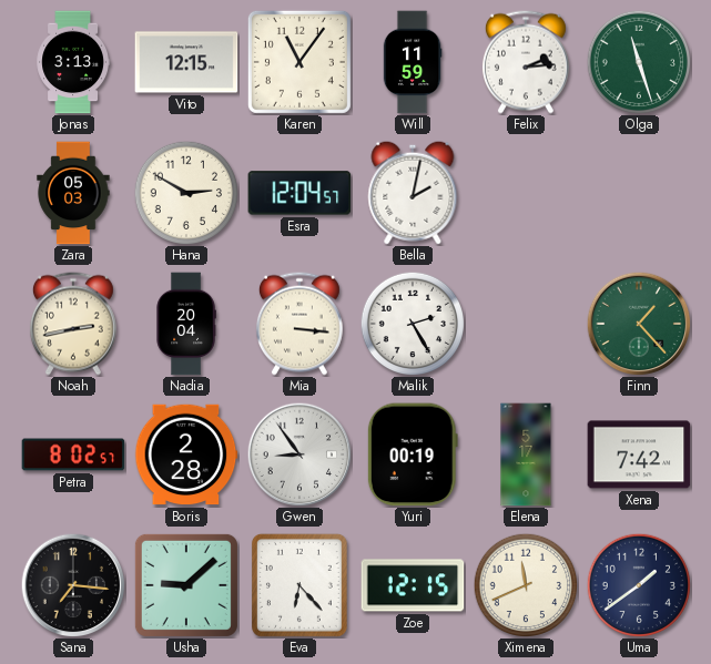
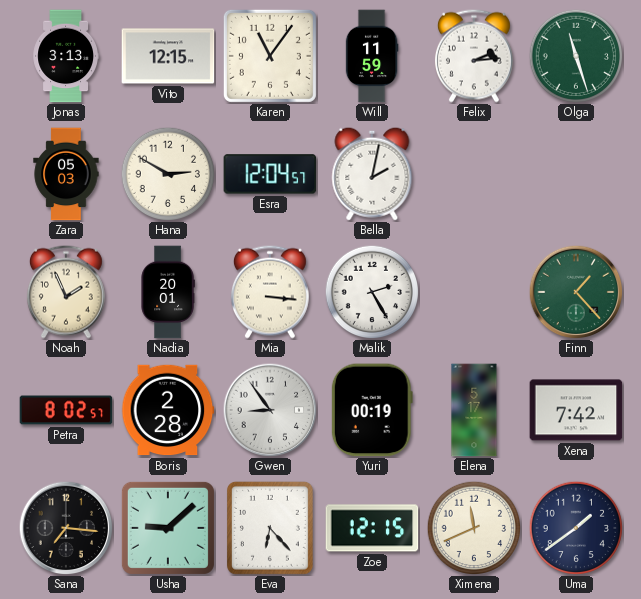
Noah: 2:43 -> 1:56 (66, 292)
Nadia: 20:04 -> 20:01 (168, 292)
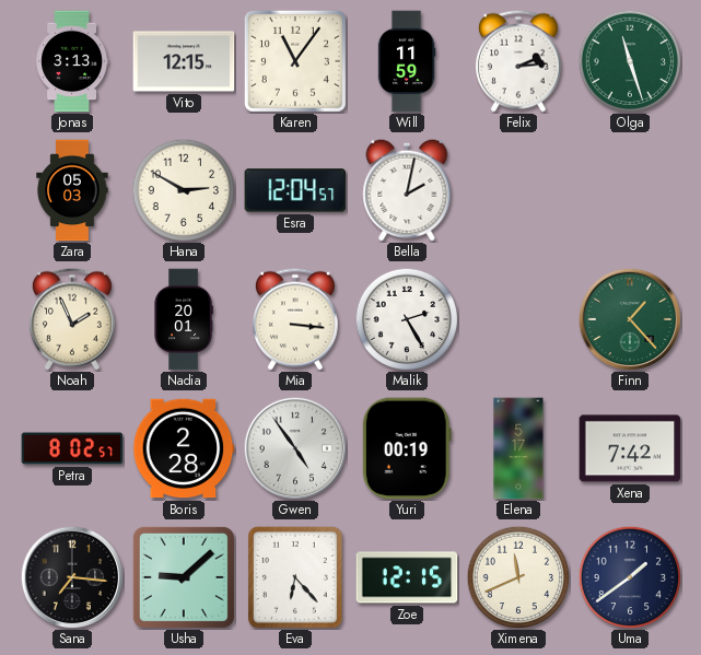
Gwen: 8:54 -> 4:54 (295, 448)
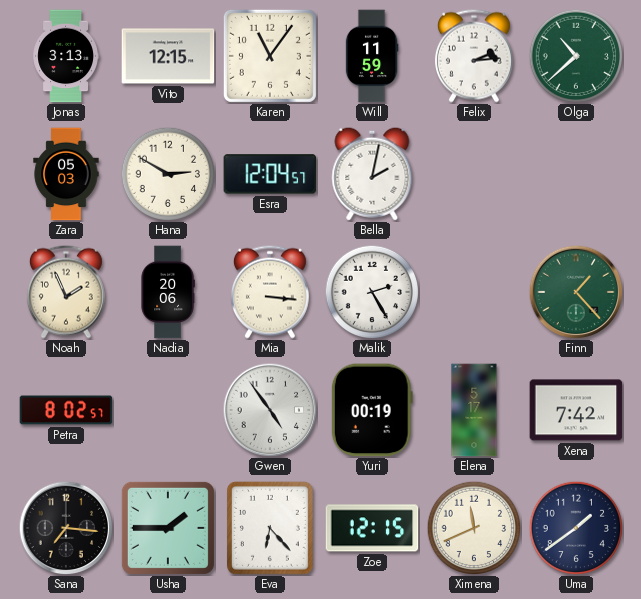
Olga: 11:27 -> 10:38 (575, 55)
Nadia: 20:01 -> 20:06 (168, 292)
Boris: 2:28 -> none (184, 448)
Usha: 9:08 -> 1:45 (168, 528)
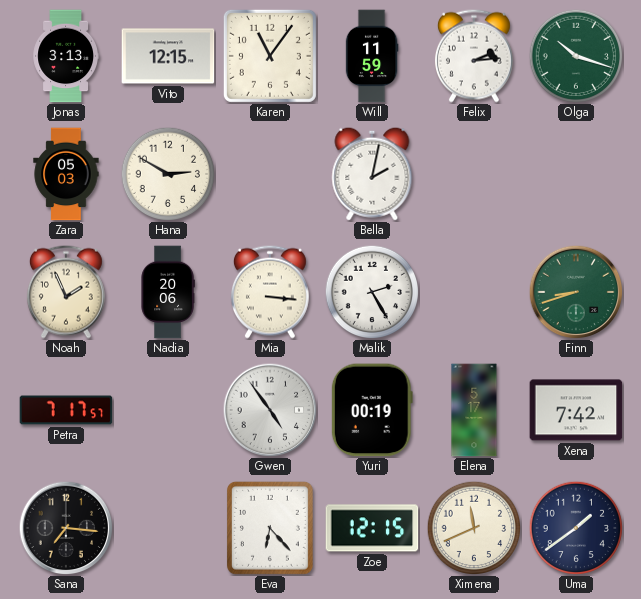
Olga: 10:38 -> 10:18 (575, 55)
Esra: 12:04 -> none (270, 174)
Finn: 1:23 -> 8:42 (576, 292)
Petra: 8:02 -> 7:17 (66, 410)
Usha: 1:45 -> none (168, 528)
